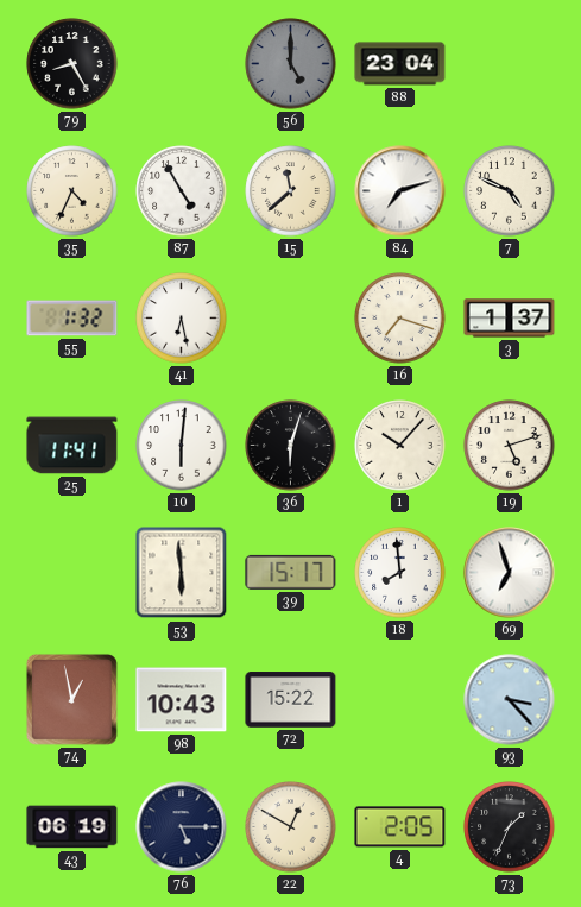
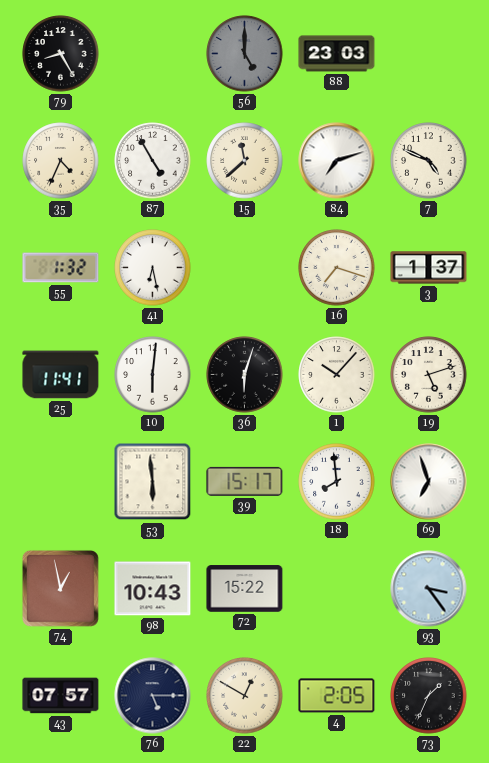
88: 23:04 -> 23:03 (337, 54)
93: 3:23 -> 3:24 (429, 589)
43: 06:19 -> 07:57 (61, 696)
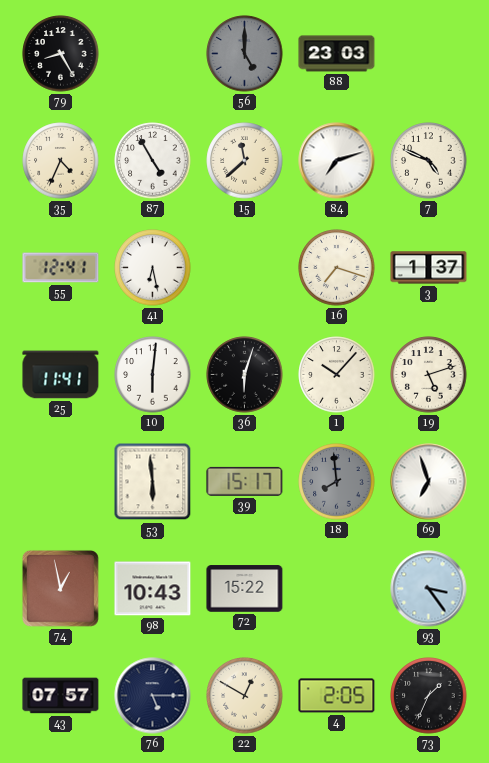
55: 1:32 -> 12:41 (61, 268)
18 dial: white -> grey (337, 482)
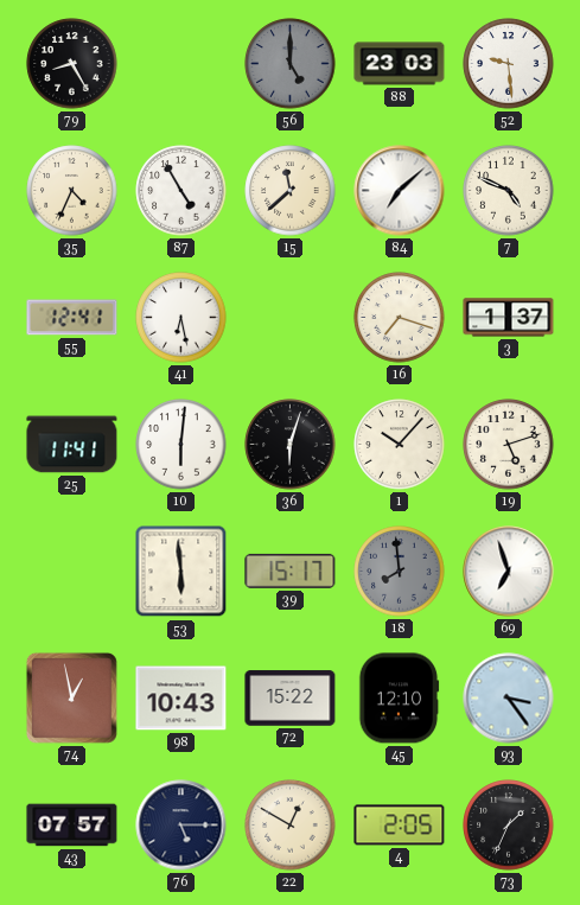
52: none -> 9:29 (509, 64)
84: 7:12 -> 7:08 (400, 191)
45: none -> 12:10 (399, 699)
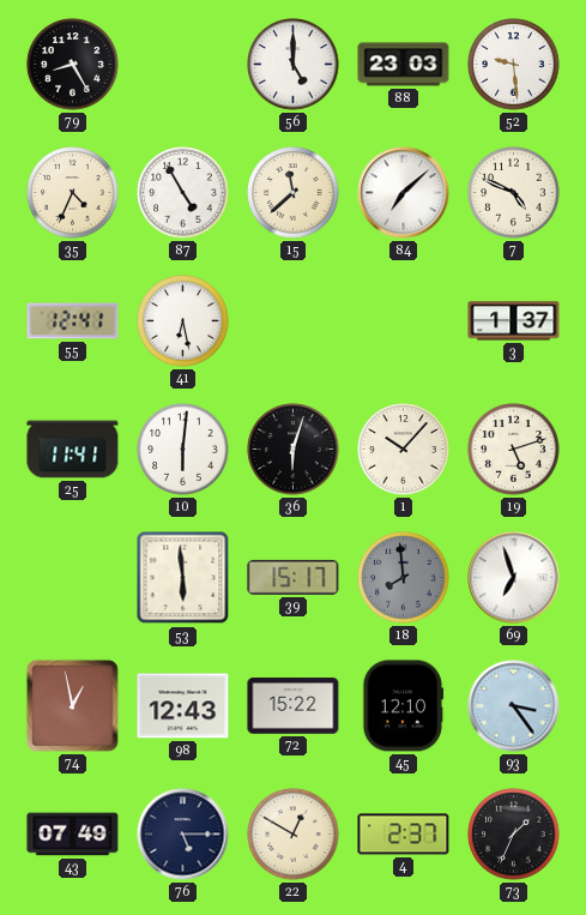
56 dial: grey -> white (294, 65)
16: 7:18 -> none (400, 318)
98: 10:43 -> 12:43 (183, 706)
43: 07:57 -> 07:49 (73, 835)
4: 2:05 -> 2:37 (404, 835)
